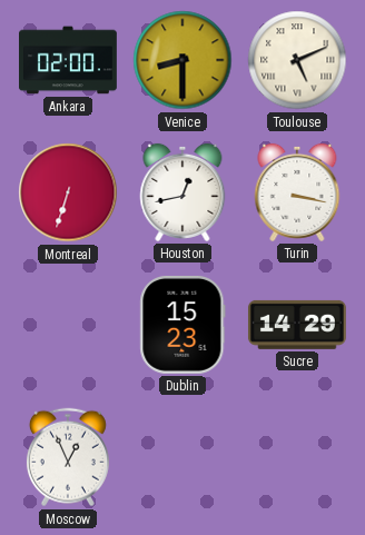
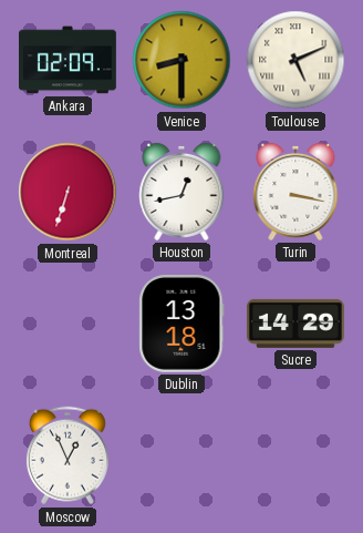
Ankara: 02:00 -> 02:09 (69, 60)
Dublin: 15:23 -> 13:18 (181, 324)
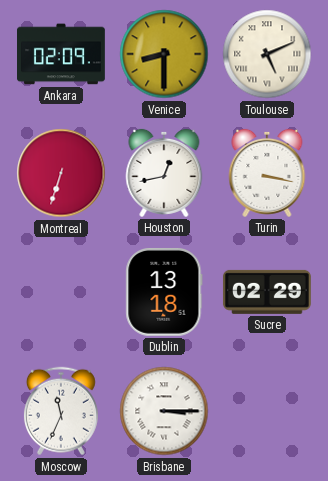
Sucre: 14:29 -> 02:29 (267, 292)
Moscow: 12:56 -> 11:34 (61, 411)
Brisbane: none -> 3:15 (164, 411)
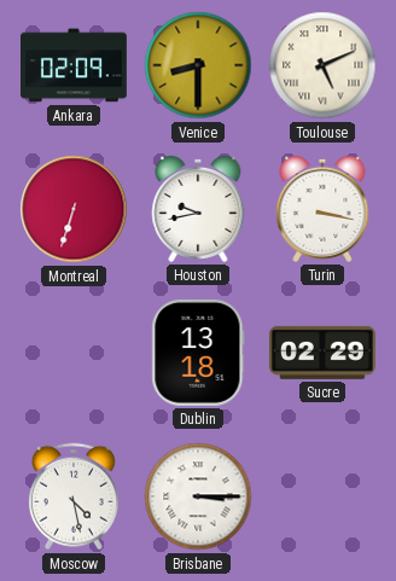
Houston: 12:43 -> 9:43 (198, 209)
Moscow: 11:34 -> 4:28 (74, 496)
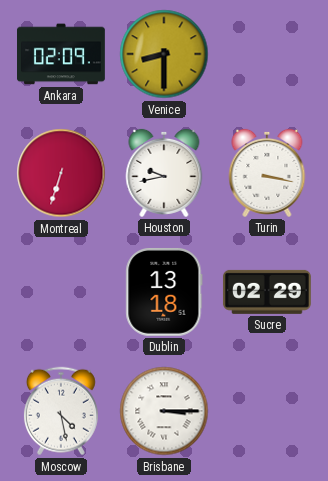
Toulouse: 5:11 -> none (322, 65)
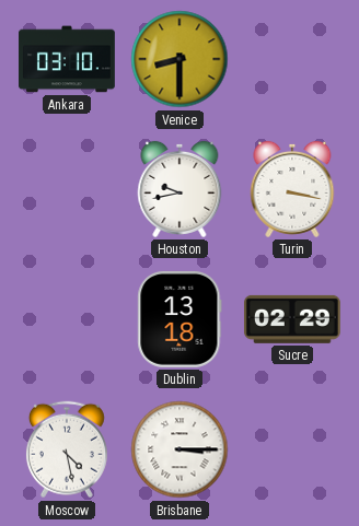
Ankara: 02:09 -> 03:10 (68, 59)
Montreal: 6:33 -> none (61, 173)
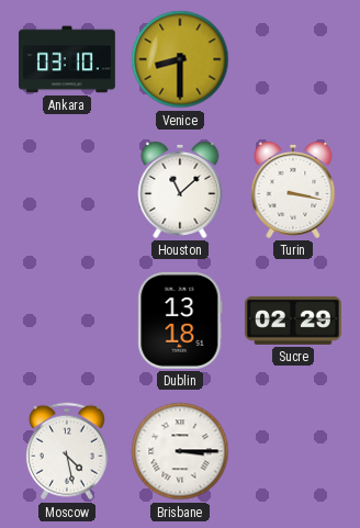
Houston: 9:43 -> 11:08 (180, 190)
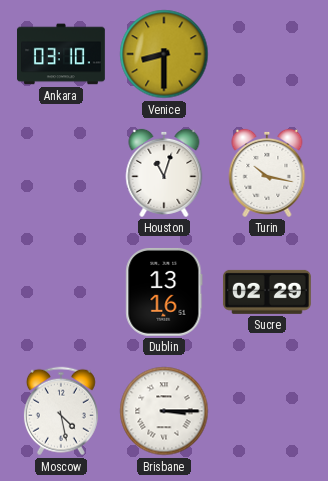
Houston: 11:08 -> 11:03 (164, 173)
Turin: 3:17 -> 10:17 (267, 173)
Dublin: 13:18 -> 13:16 (164, 292)
